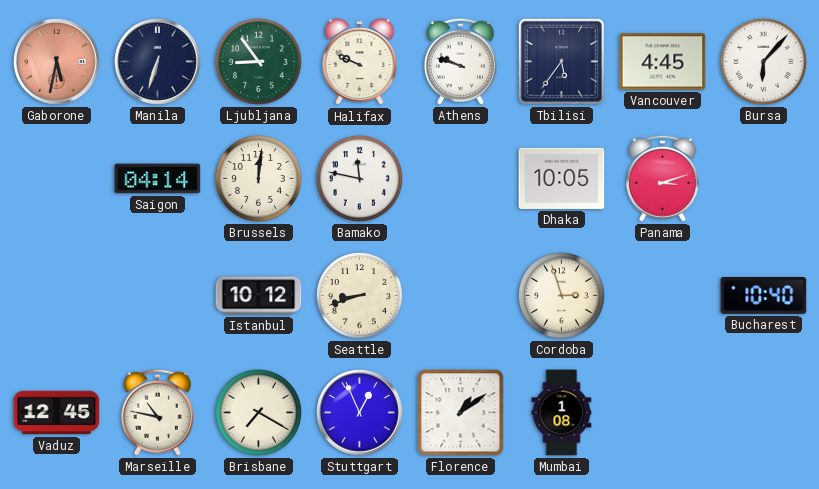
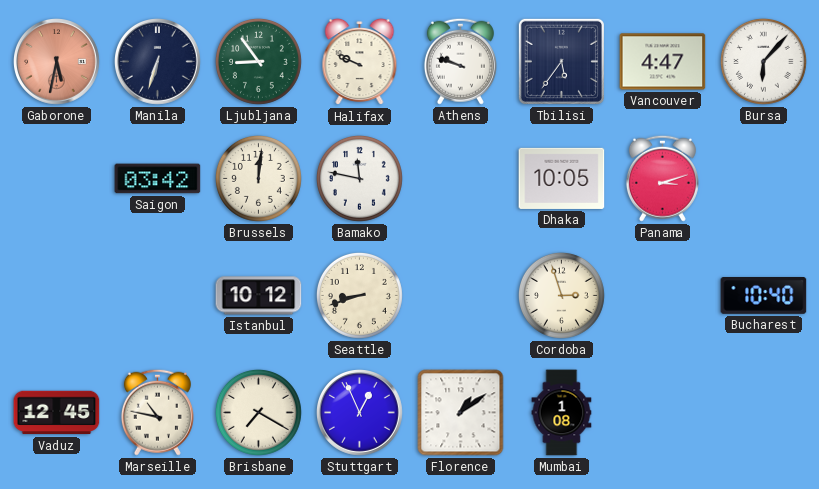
Vancouver: 4:45 -> 4:47 (663, 62)
Saigon: 04:14 -> 03:42 (158, 179)
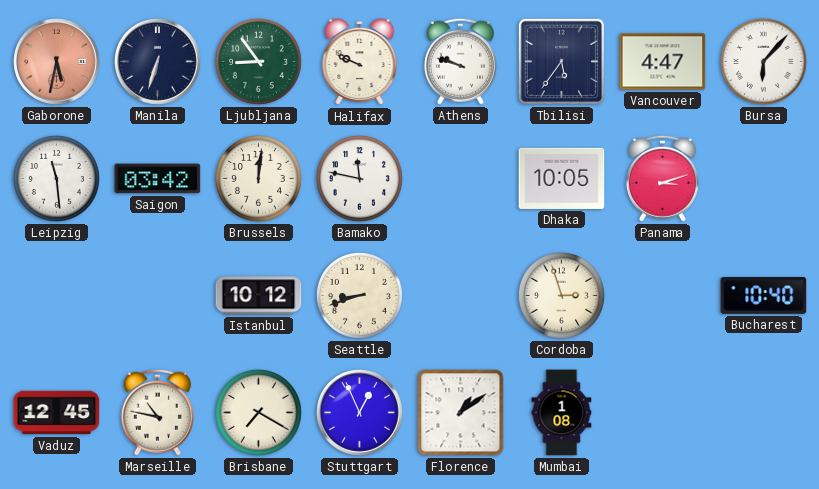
Leipzig: none -> 11:29 (56, 178)
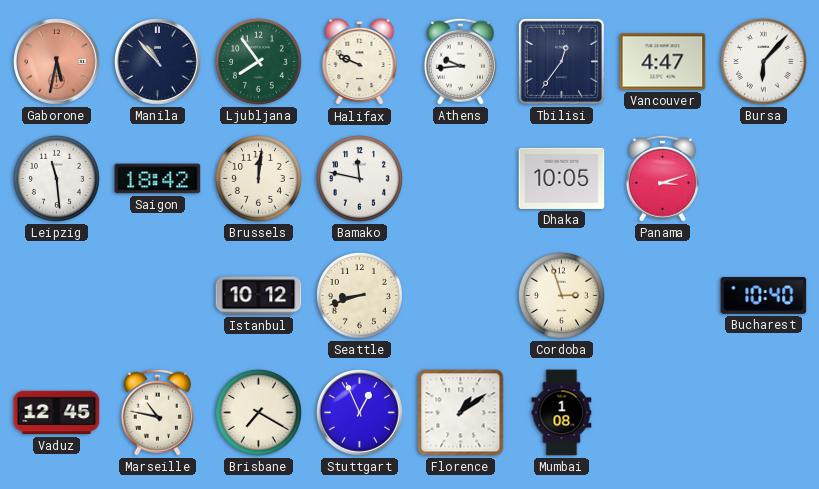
Manila: 6:33 -> 10:53 (158, 62)
Ljubljana: 8:54 -> 7:54 (258, 61)
Athens: 9:48 -> 9:44 (460, 61)
Tbilisi: 5:36 -> 12:36 (561, 61)
Saigon: 03:42 -> 18:42 (158, 179)
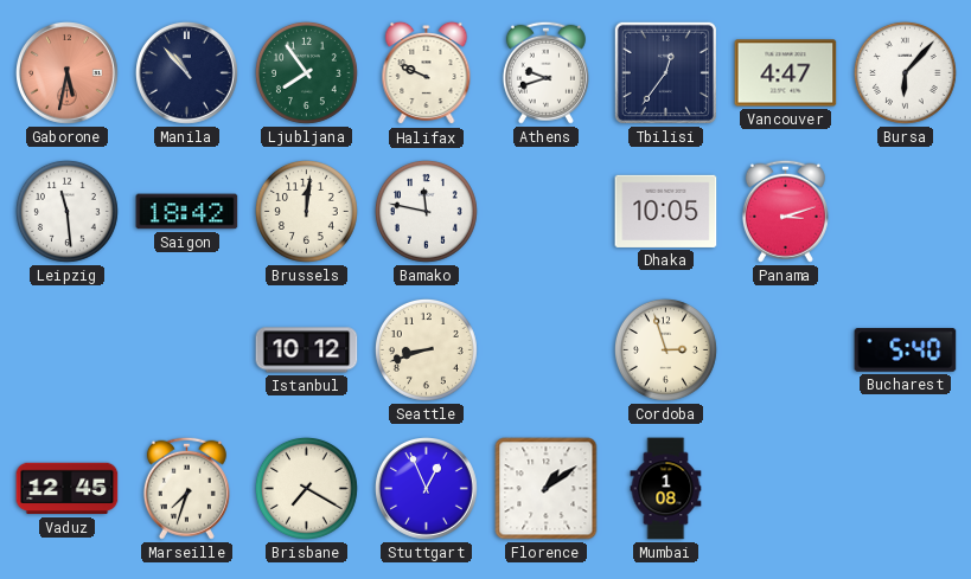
Athens: 9:44 -> 9:42 (545, 72)
Bucharest: 10:40 -> 5:40 (906, 350)
Marseille: 10:47 -> 7:33 (186, 488)
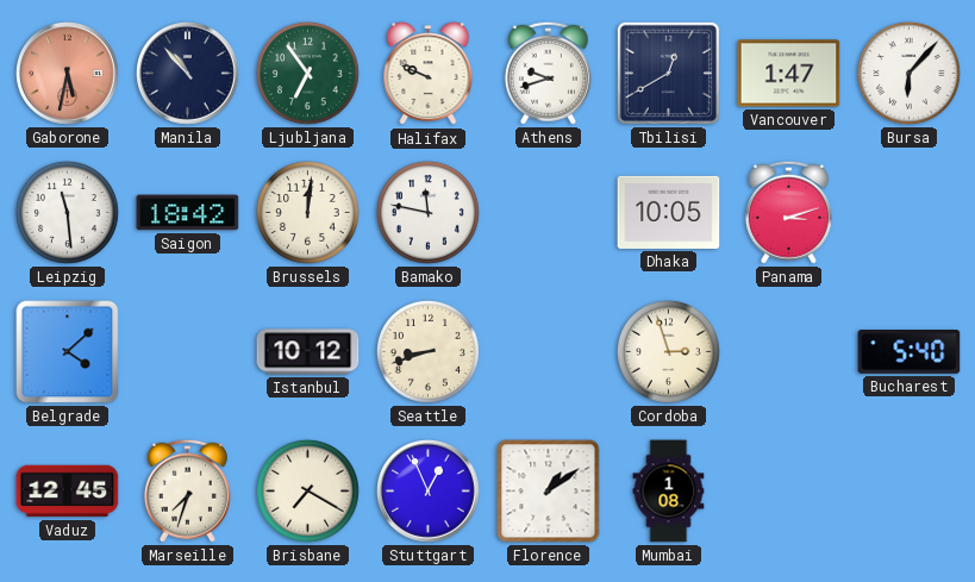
Ljubljana: 7:54 -> 6:54 (307, 73)
Tbilisi: 12:36 -> 12:40 (668, 73)
Vancouver: 4:47 -> 1:47 (789, 74)
Belgrade: none -> 4:08 (68, 352)
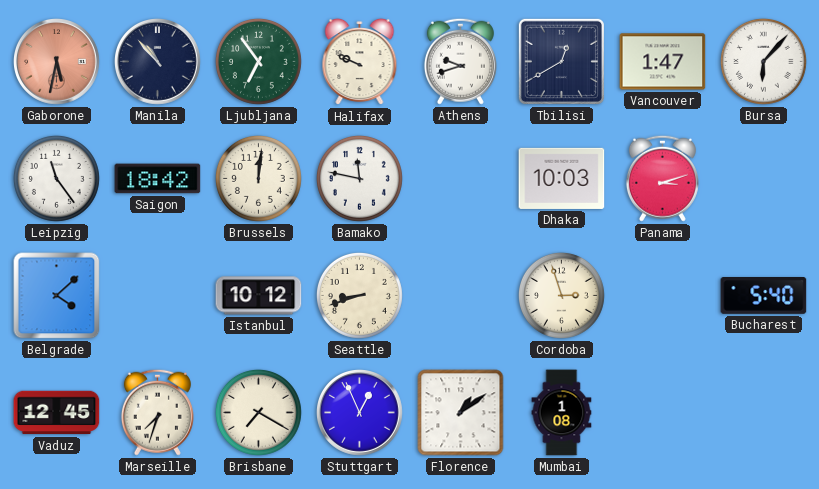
Leipzig: 11:29 -> 11:24 (56, 178)
Dhaka: 10:05 -> 10:03 (562, 178)
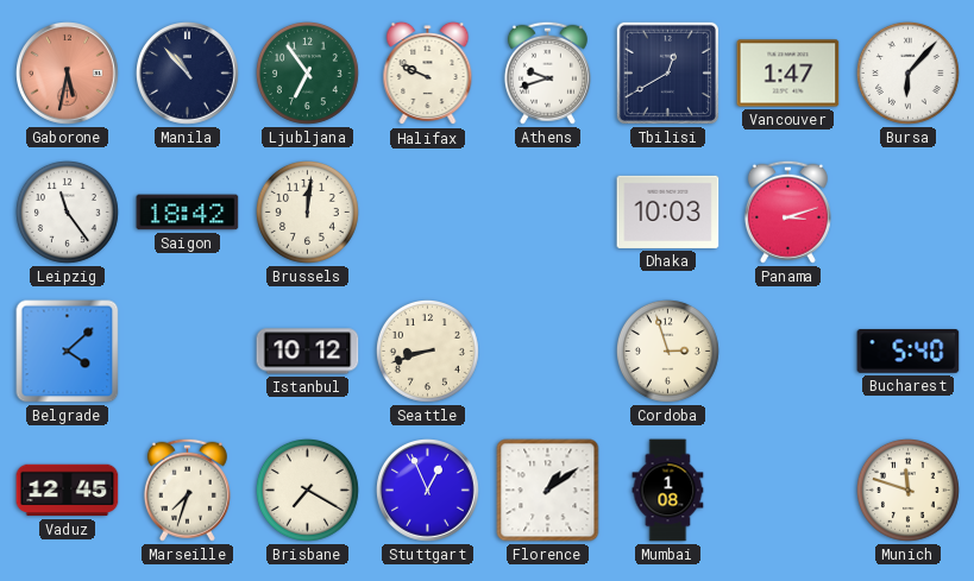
Bamako: 11:47 -> none (359, 178)
Munich: none -> 11:48 (907, 490)
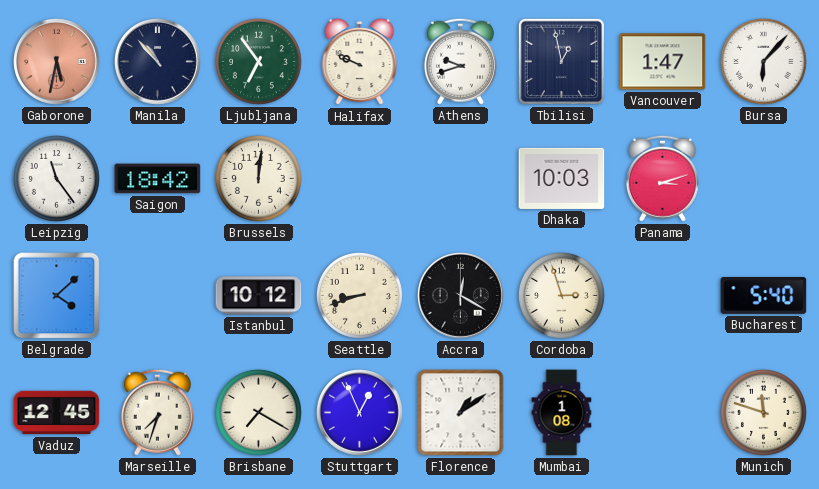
Tbilisi: 12:40 -> 12:58 (561, 61)
Accra: none -> 12:20 (461, 296)
